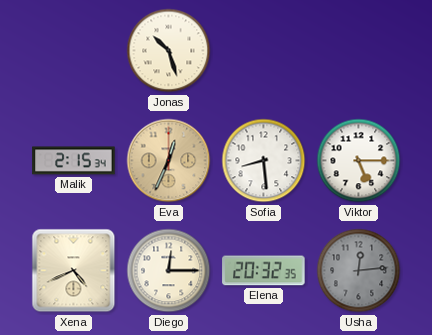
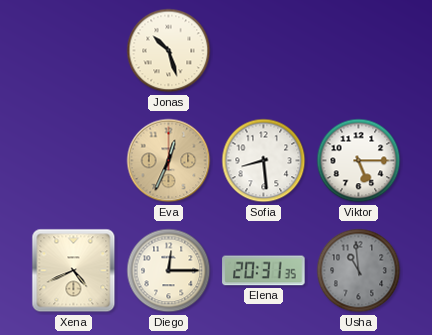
Malik: 2:15 -> none (74, 161)
Elena: 20:32 -> 20:31 (264, 271)
Usha: 12:14 -> 10:59 (359, 271)
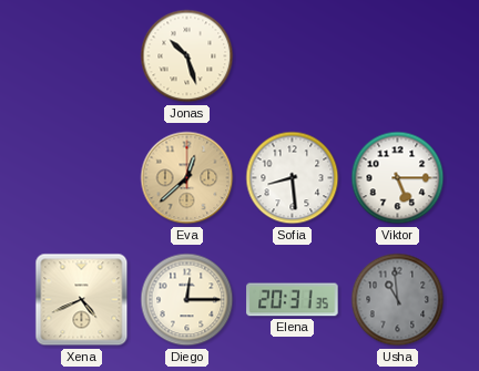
Eva: 12:34 -> 12:38 (187, 178)
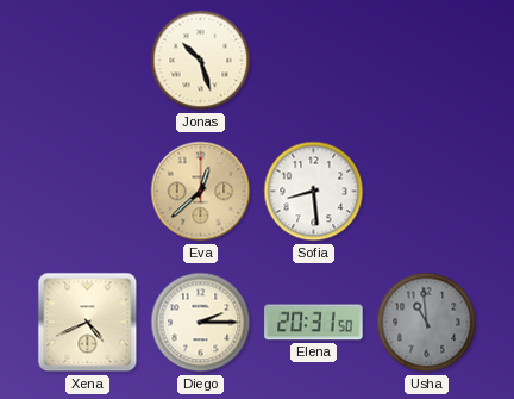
Viktor: 5:15 -> none (398, 178)
Diego: 12:15 -> 2:15 (201, 323)
Elena: 20:31:35 -> 20:31:50 (314, 323)
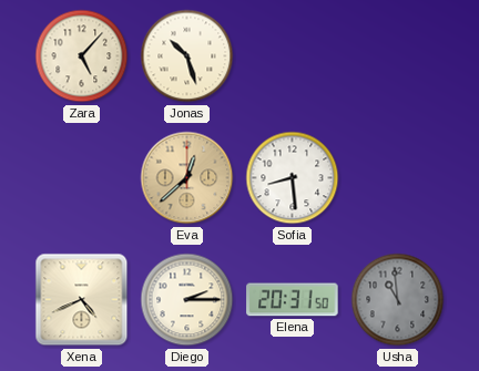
Zara: none -> 5:07 (82, 56)
